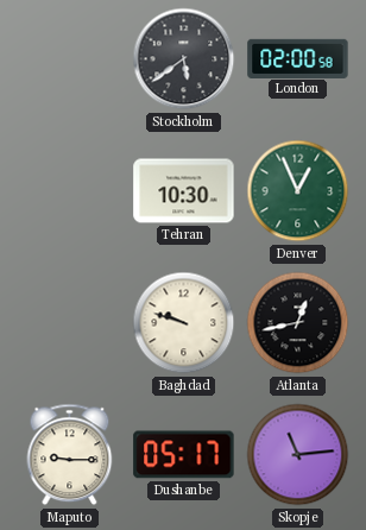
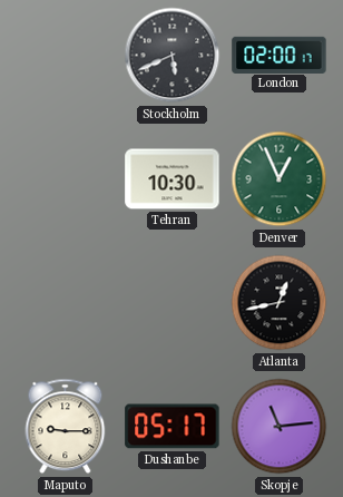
Stockholm: 5:39 -> 5:41 (173, 56)
London: 02:00:58 -> 02:00:17 (280, 55)
Baghdad: 9:48 -> none (184, 323)
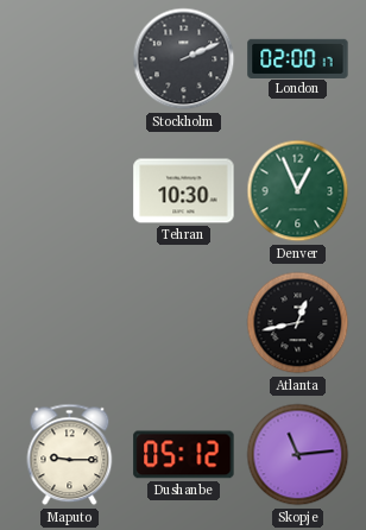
Stockholm: 5:41 -> 2:11 (184, 59)
Dushanbe: 05:17 -> 05:12 (184, 455)
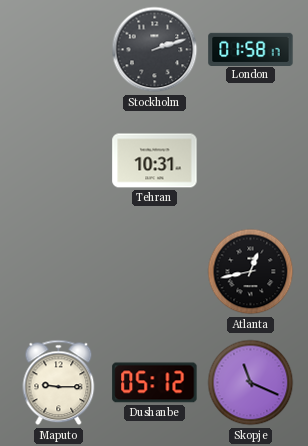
Stockholm: 2:11 -> 2:12 (155, 50)
London: 02:00 -> 01:58 (251, 49)
Tehran: 10:30 -> 10:31 (155, 161)
Denver: 12:56 -> none (298, 191)
Skopje: 11:14 -> 11:19 (251, 383)
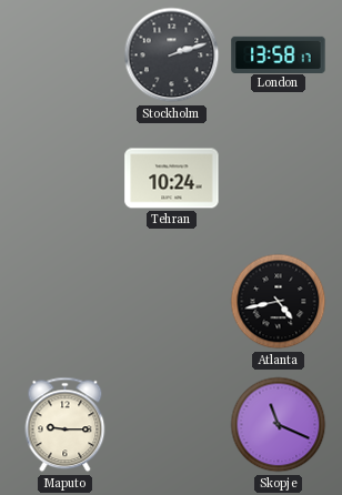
London: 01:58 -> 13:58 (279, 54)
Tehran: 10:31 -> 10:24 (172, 179)
Atlanta: 12:43 -> 4:43 (279, 302)
Dushanbe: 05:12 -> none (155, 383)
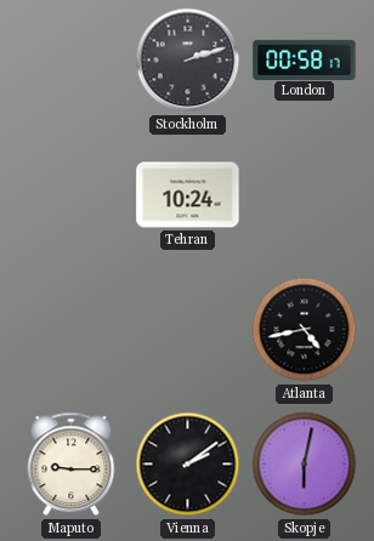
London: 13:58 -> 00:58 (305, 59)
Vienna: none -> 2:09 (188, 465)
Skopje: 11:19 -> 6:02 (305, 465)
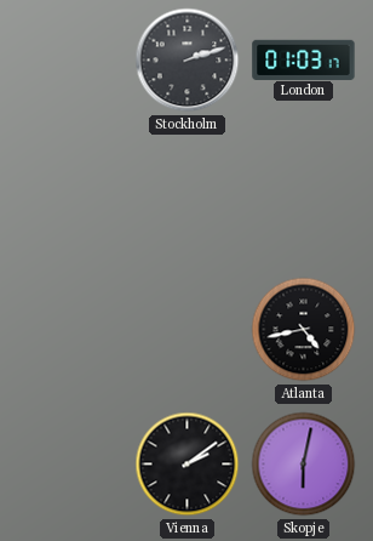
London: 00:58 -> 01:03 (304, 59)
Tehran: 10:24 -> none (188, 195)
Maputo: 9:15 -> none (72, 465)
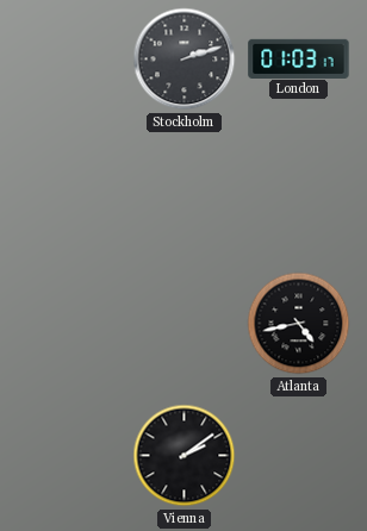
Skopje: 6:02 -> none (304, 465)
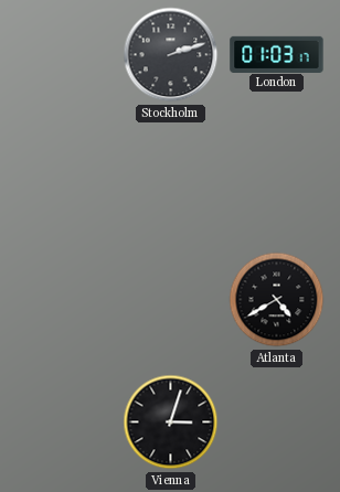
Atlanta: 4:43 -> 4:40 (277, 300)
Vienna: 2:09 -> 3:03 (171, 423)
